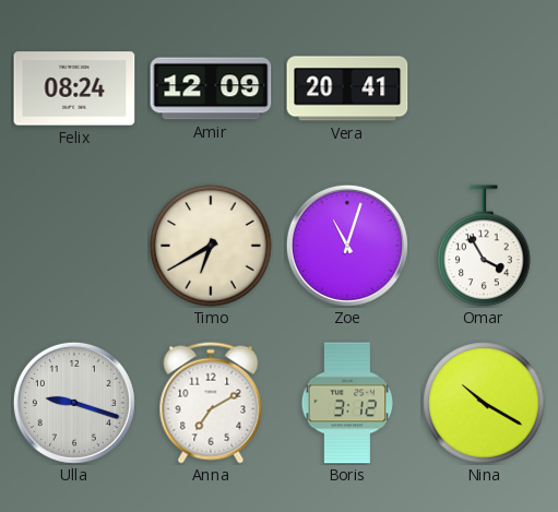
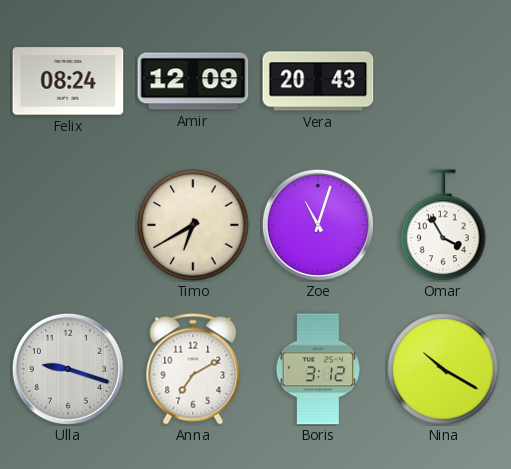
Vera: 20:41 -> 20:43 (318, 81)
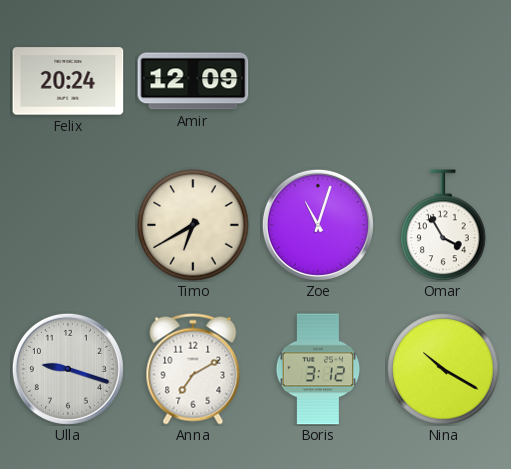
Felix: 08:24 -> 20:24 (68, 81)
Vera: 20:43 -> none (318, 81)
